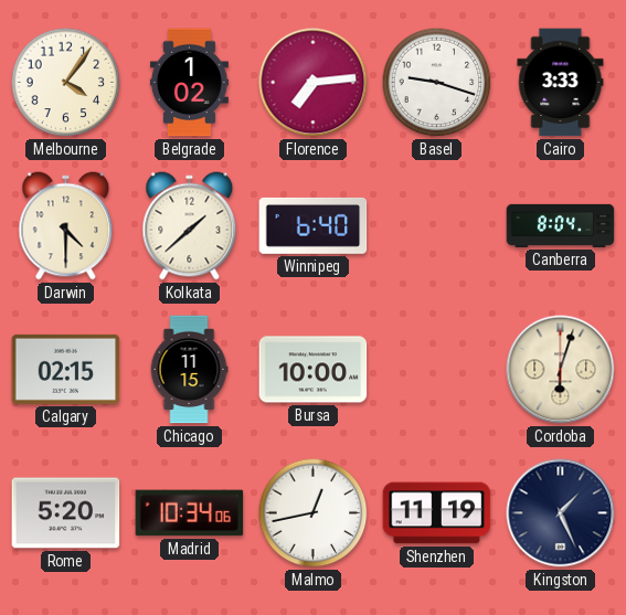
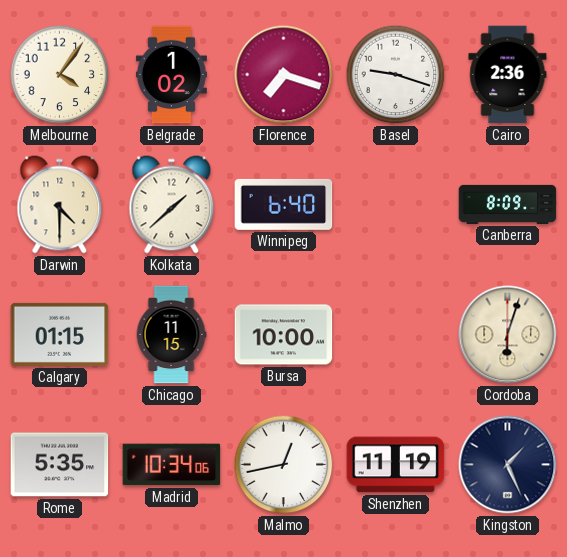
Florence: 7:14 -> 7:18 (284, 75)
Cairo: 3:33 -> 2:36 (508, 75)
Canberra: 8:04 -> 8:09 (508, 204)
Calgary: 02:15 -> 01:15 (60, 334)
Rome: 5:20 -> 5:35 (60, 465)
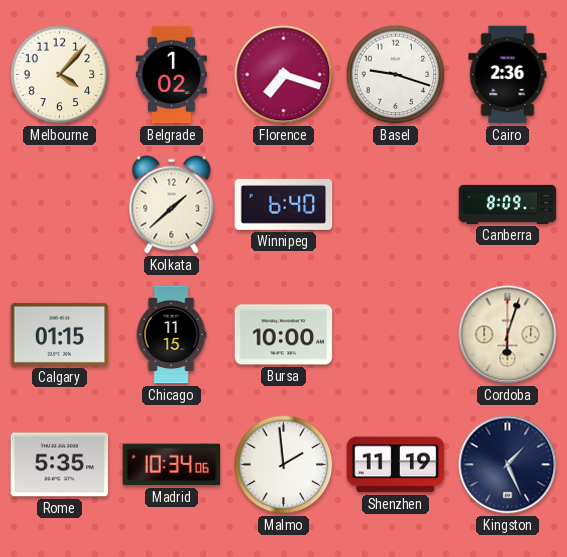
Melbourne: 4:06 -> 4:07 (60, 75)
Darwin: 4:30 -> none (60, 205)
Malmo: 12:43 -> 1:59 (284, 465)
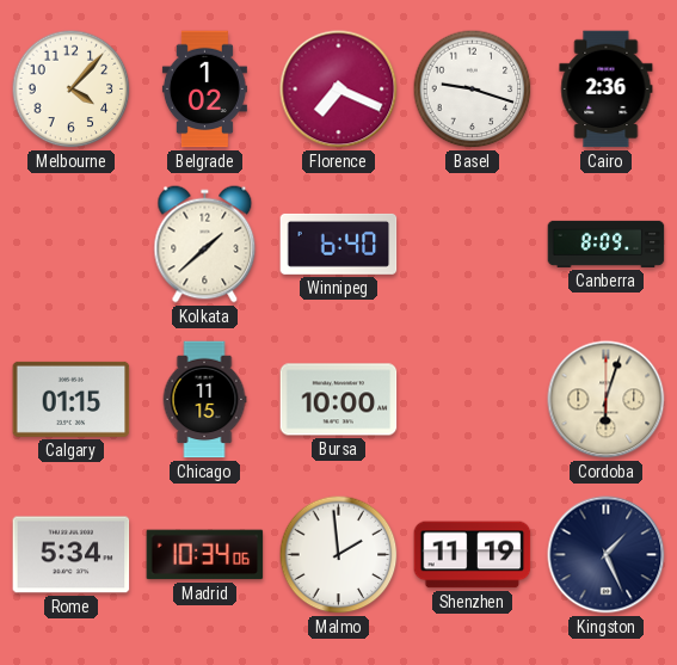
Florence: 7:18 -> 7:19 (339, 90)
Rome: 5:35 -> 5:34 (72, 555)
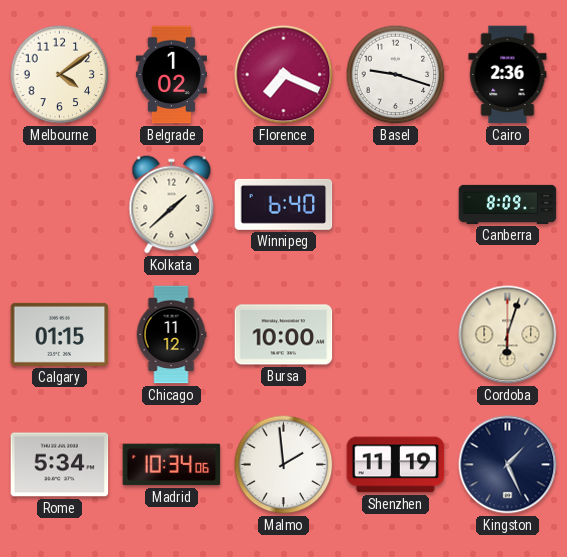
Melbourne: 4:07 -> 4:09 (60, 75)
Chicago: 11:15 -> 11:12 (171, 335)
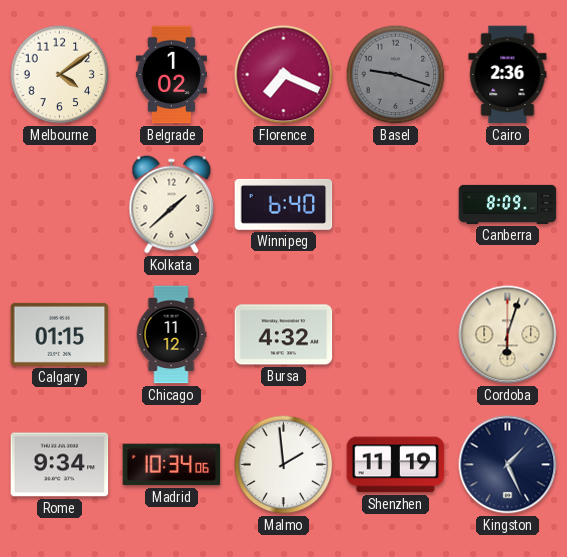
Basel dial: white -> grey (396, 75)
Bursa: 10:00 -> 4:32 (284, 335)
Rome: 5:34 -> 9:34 (60, 465)
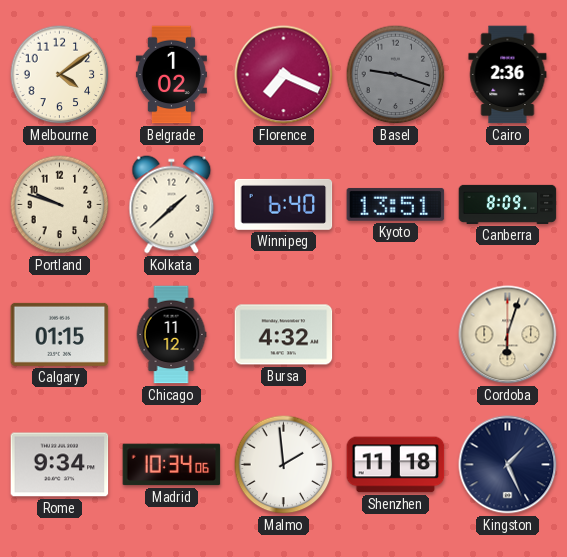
Portland: none -> 9:48 (60, 205)
Kyoto: none -> 13:51 (396, 204)
Shenzhen: 11:19 -> 11:18 (396, 465)
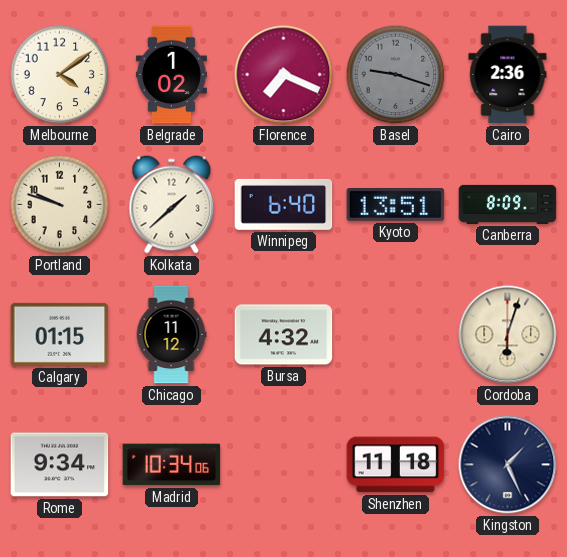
Malmo: 1:59 -> none (284, 465)
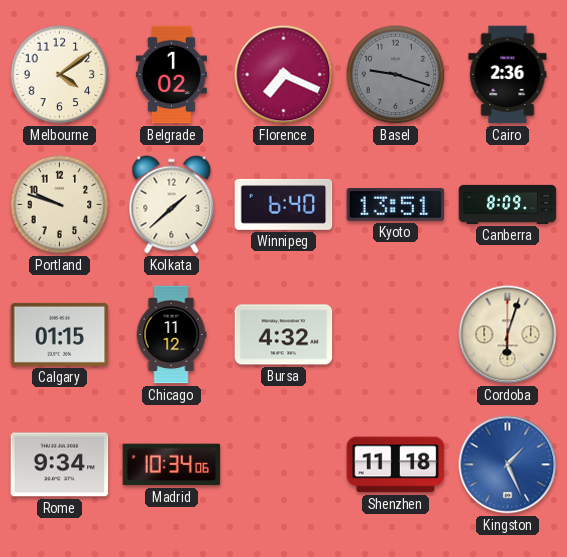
Kingston dial: navy -> blue (508, 465)
